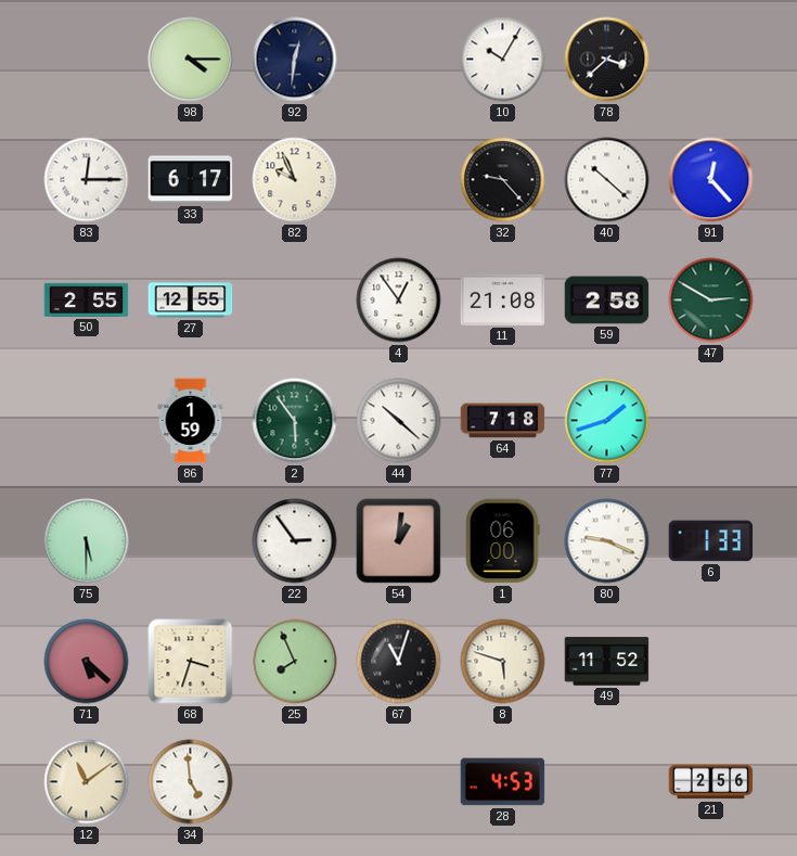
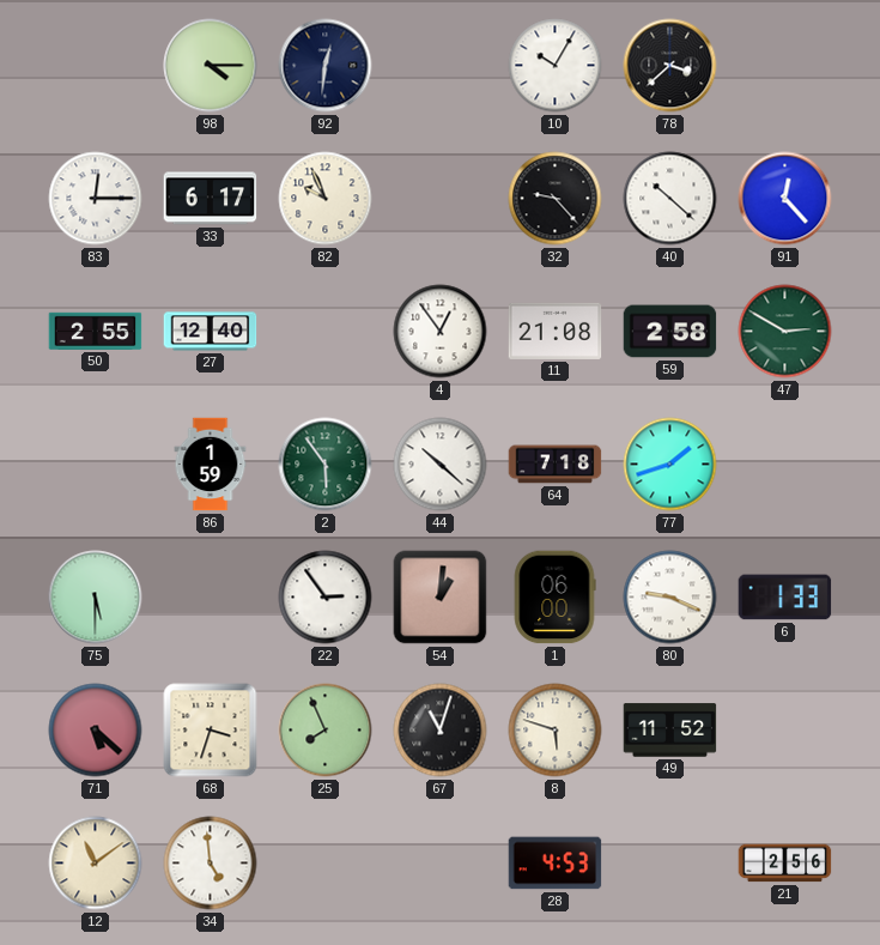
27: 12:55 -> 12:40 (211, 332)
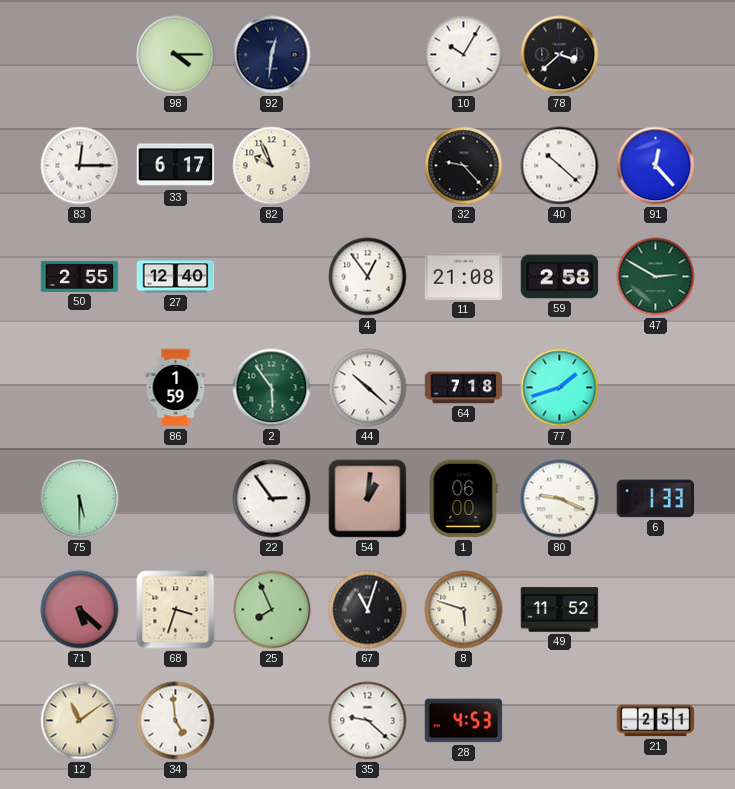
35: none -> 9:22 (368, 721)
21: 2:56 -> 2:51 (656, 721)
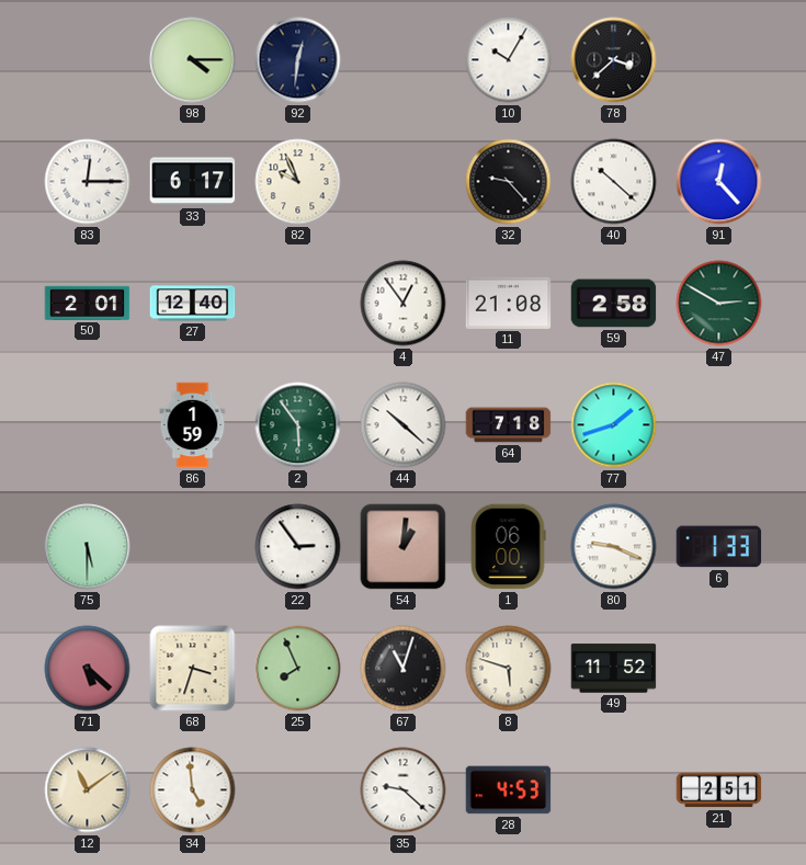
50: 2:55 -> 2:01 (88, 303)
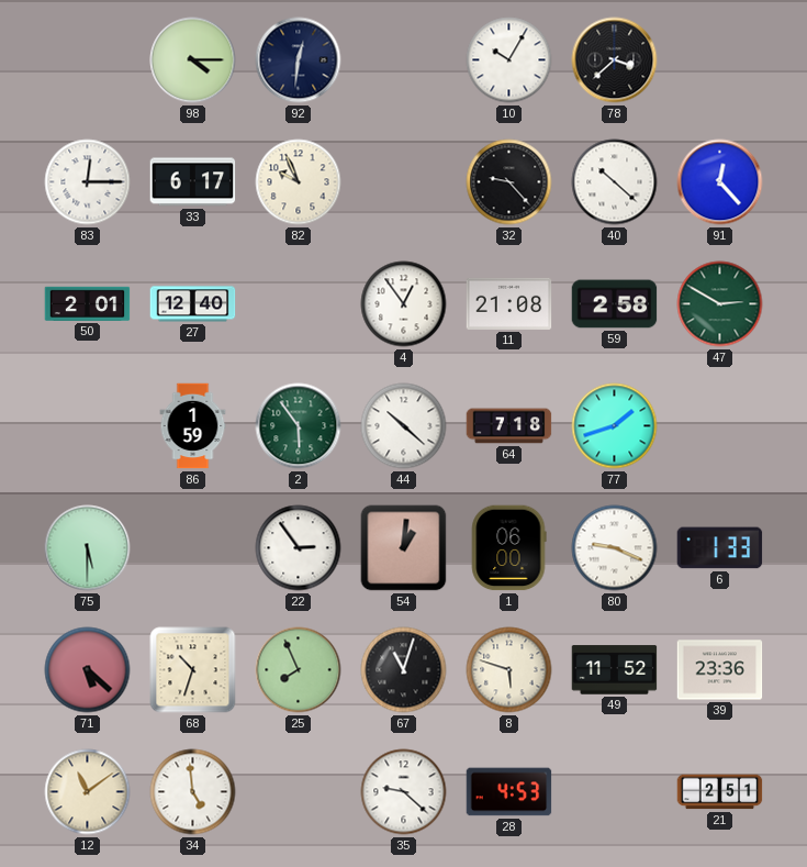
68: 3:33 -> 10:33 (193, 670)
39: none -> 23:36 (720, 670)
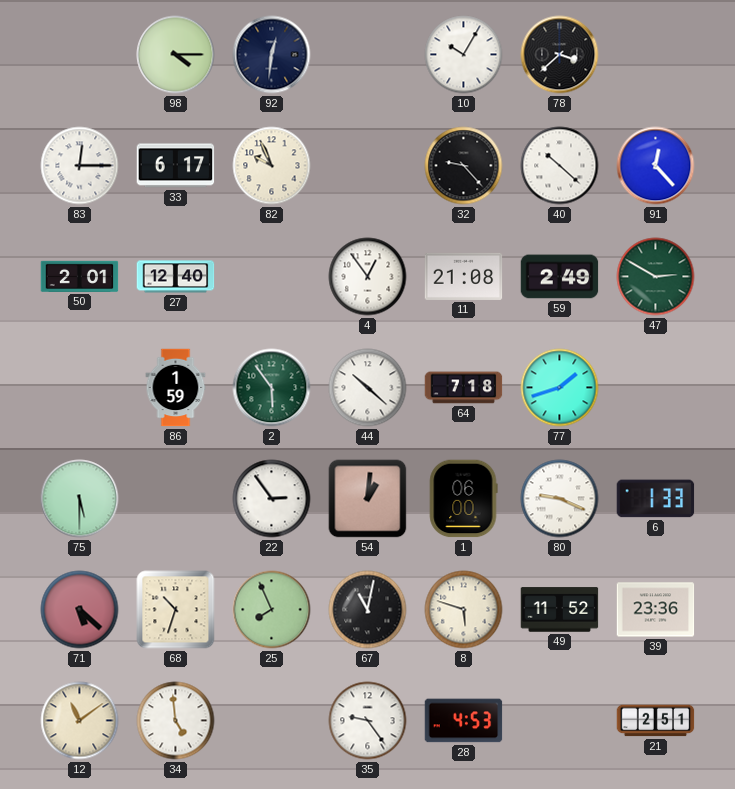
59: 2:58 -> 2:49 (560, 277)
67: 11:03 -> 11:02 (368, 610)
35: 9:22 -> 9:24 (368, 721)
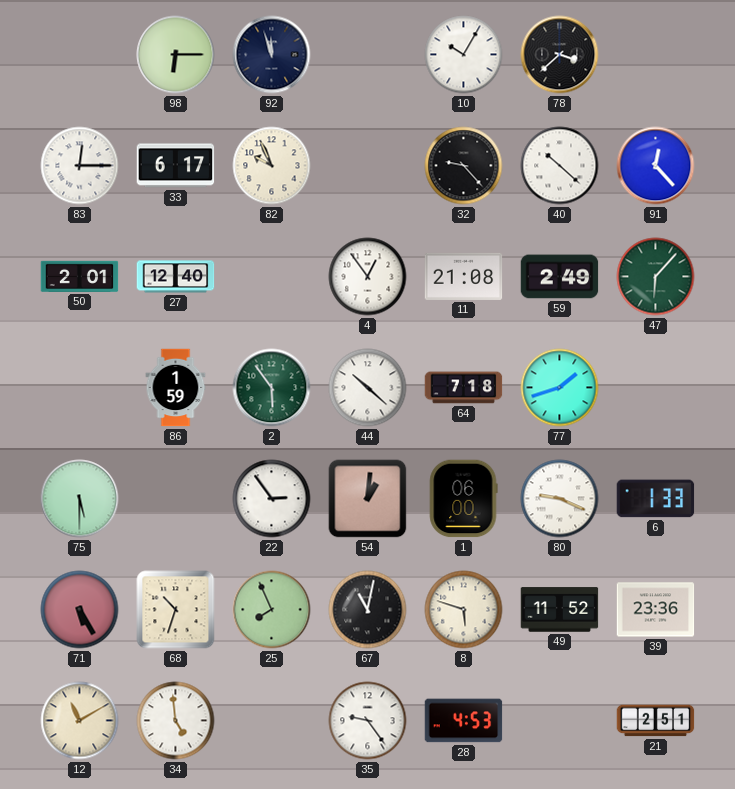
98: 4:15 -> 6:15 (176, 55)
92: 12:31 -> 11:57 (272, 55)
47: 2:50 -> 6:07 (656, 277)
71: 5:22 -> 5:25 (80, 610)
12: 11:09 -> 11:10 (80, 721)
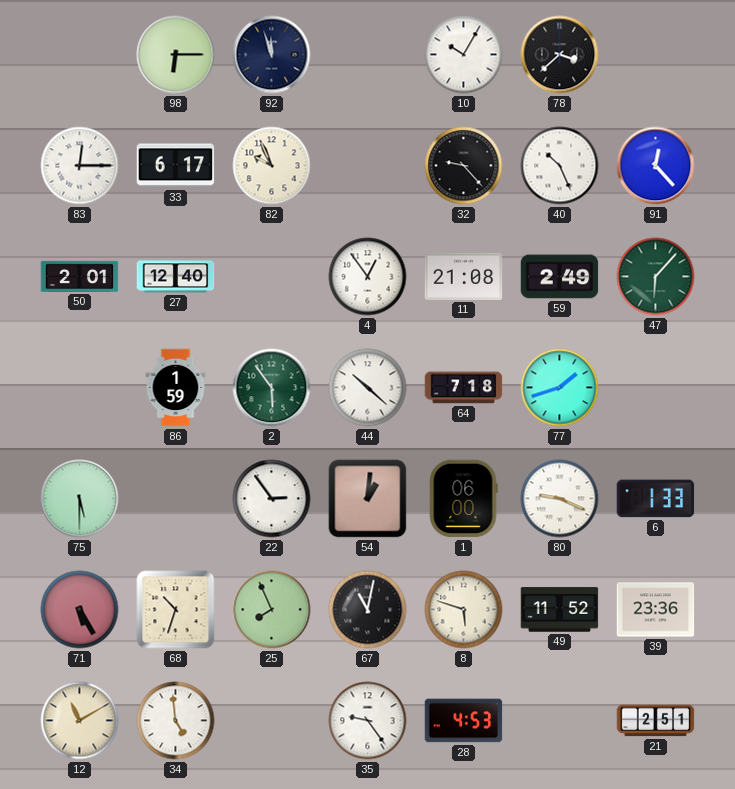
40: 10:22 -> 10:26 (560, 166)
